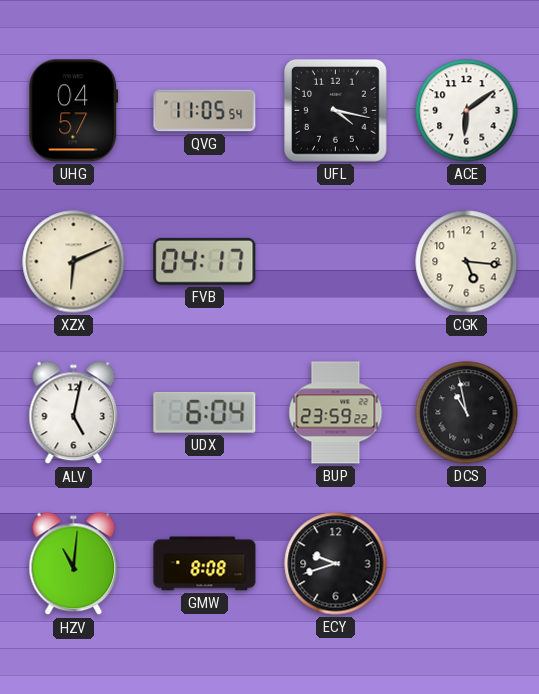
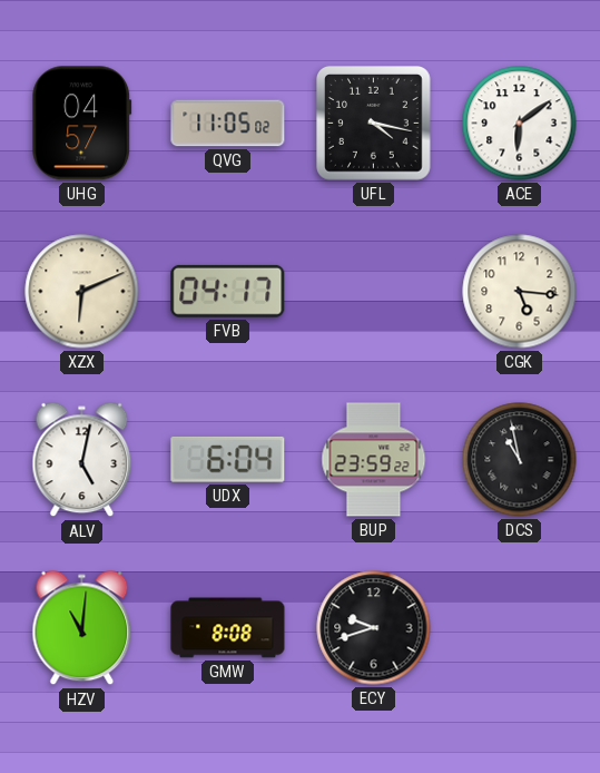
QVG: 11:05:54 -> 11:05:02 (228, 124)
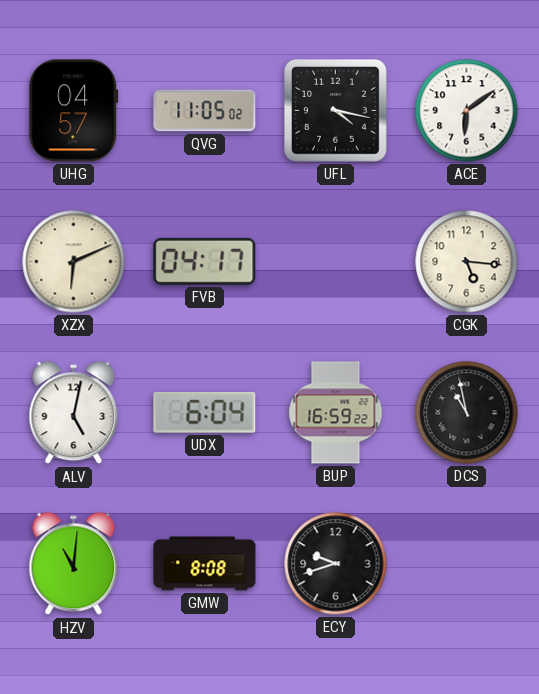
BUP: 23:59 -> 16:59 (336, 413)
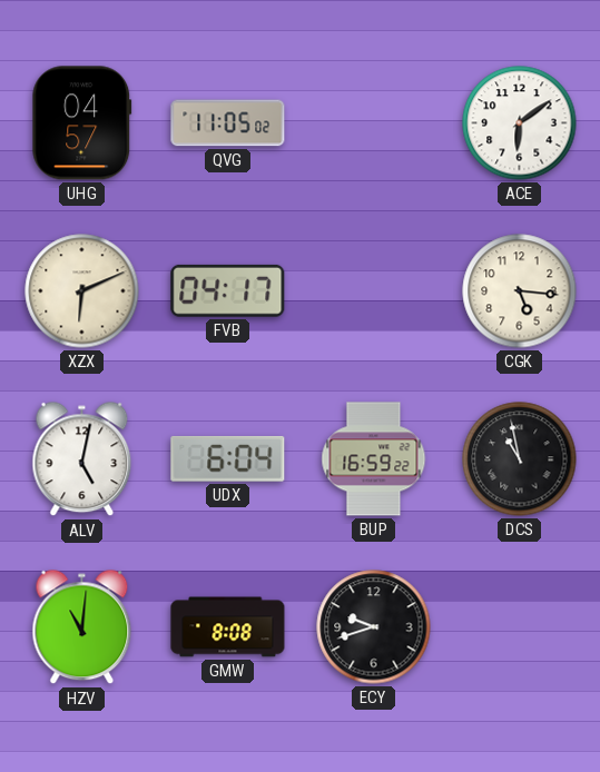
UFL: 4:17 -> none (336, 111)
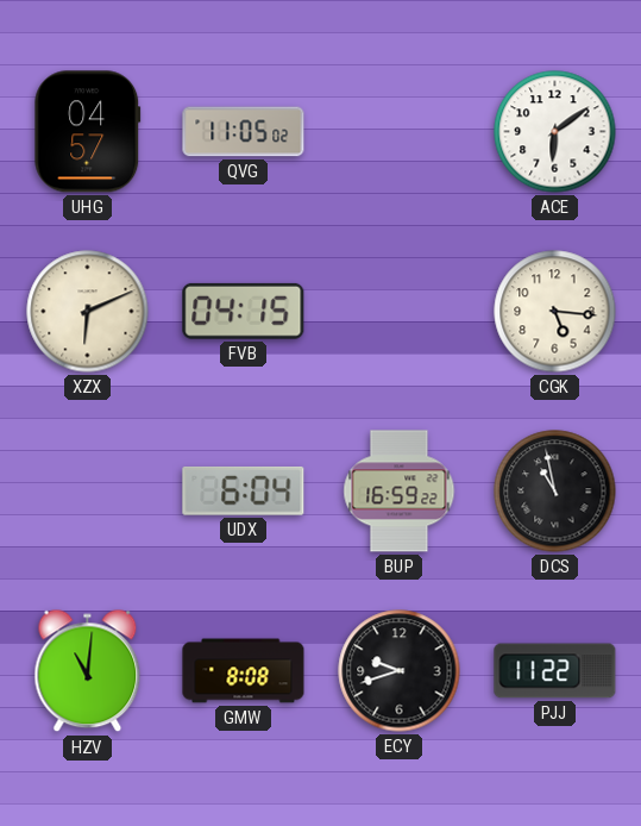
FVB: 04:17 -> 04:15 (244, 311)
ALV: 5:02 -> none (82, 459)
PJJ: none -> 11:22 (555, 671)
